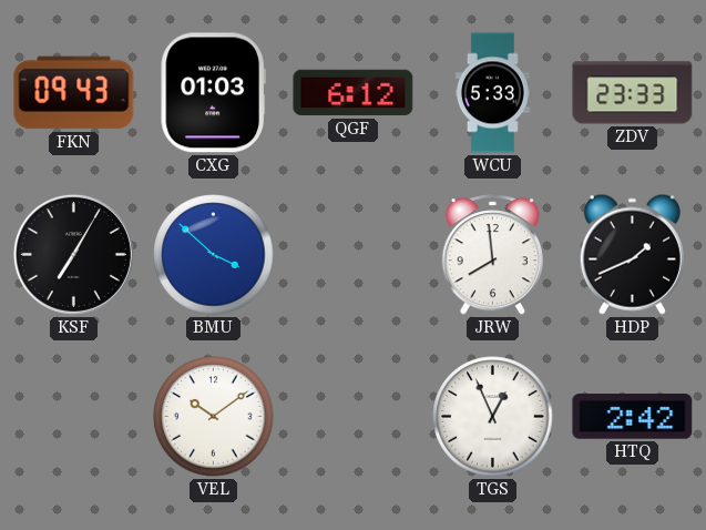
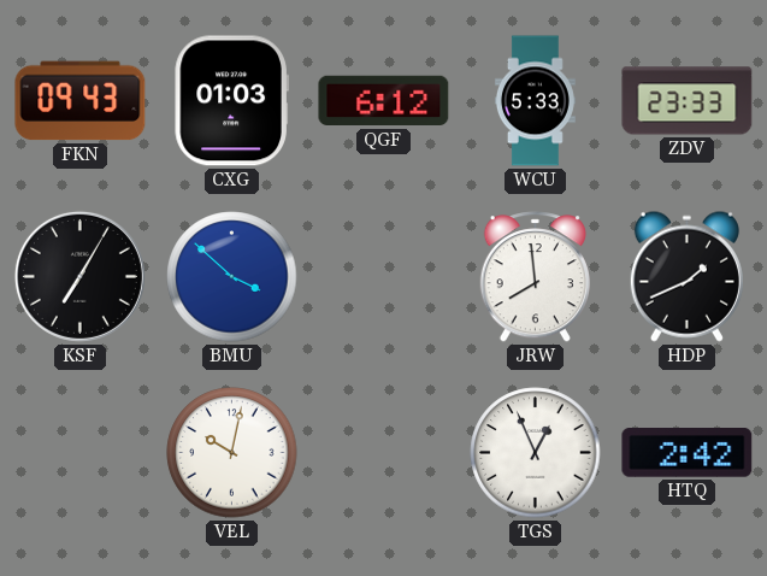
VEL: 10:09 -> 10:02 (232, 453)
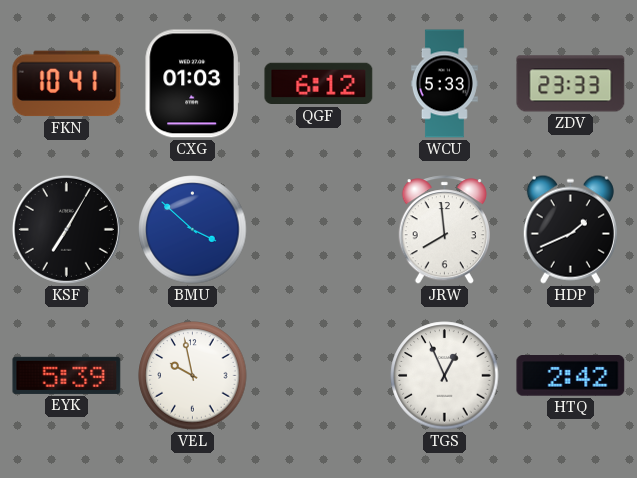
FKN: 09:43 -> 10:41 (67, 84)
EYK: none -> 5:39 (67, 375)
VEL: 10:02 -> 9:58 (193, 376)
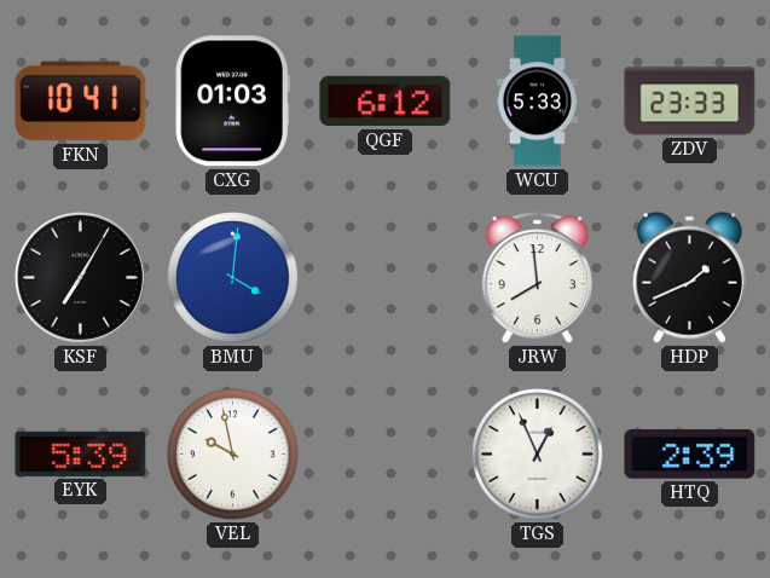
BMU: 3:52 -> 4:01 (233, 278)
HTQ: 2:42 -> 2:39 (690, 455)
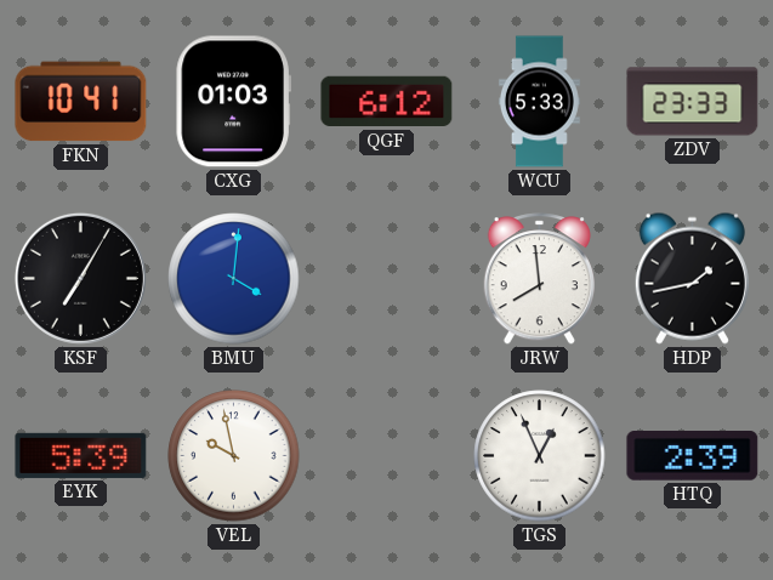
HDP: 1:41 -> 1:43 (692, 278)
